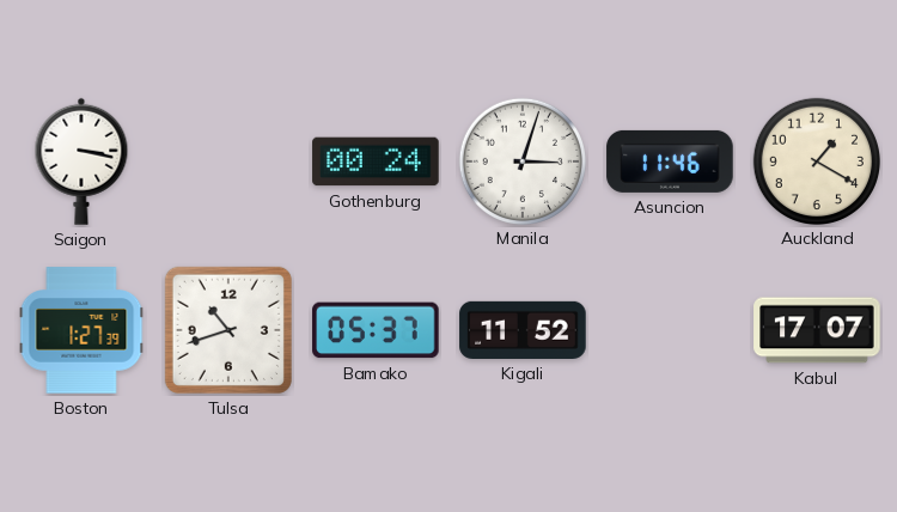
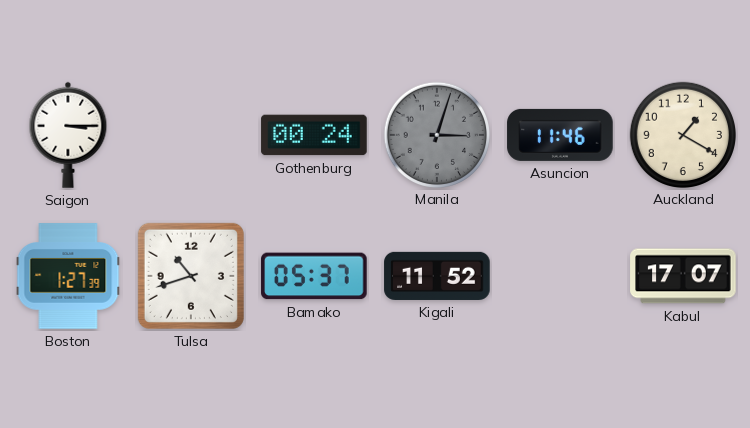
Saigon: 3:17 -> 3:15 (68, 135)
Manila dial: white -> grey (436, 134)
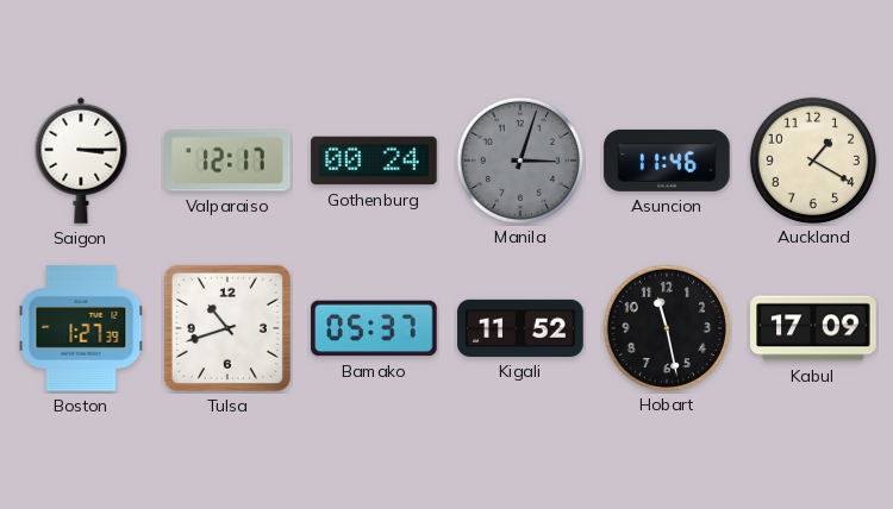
Valparaiso: none -> 12:17 (227, 161)
Hobart: none -> 11:28 (666, 327)
Kabul: 17:07 -> 17:09 (813, 328)
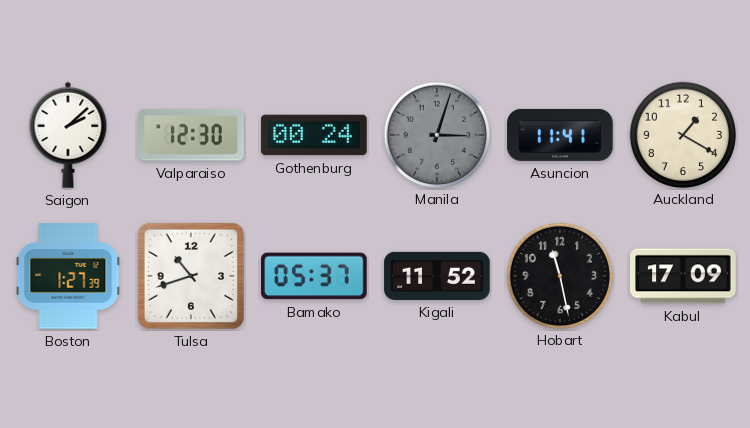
Saigon: 3:15 -> 2:08 (68, 135)
Valparaiso: 12:17 -> 12:30 (191, 135)
Asuncion: 11:46 -> 11:41 (560, 135)
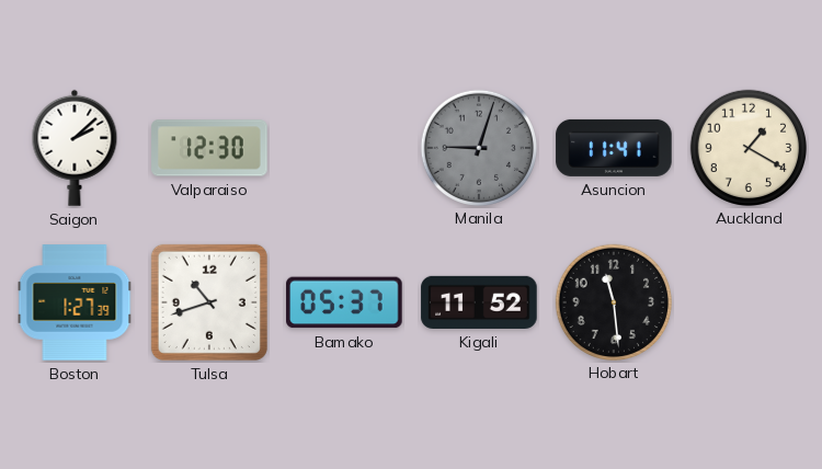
Gothenburg: 00:24 -> none (314, 135)
Manila: 3:03 -> 9:03 (478, 147)
Hobart: 11:28 -> 11:29 (613, 301)
Kabul: 17:09 -> none (683, 276)
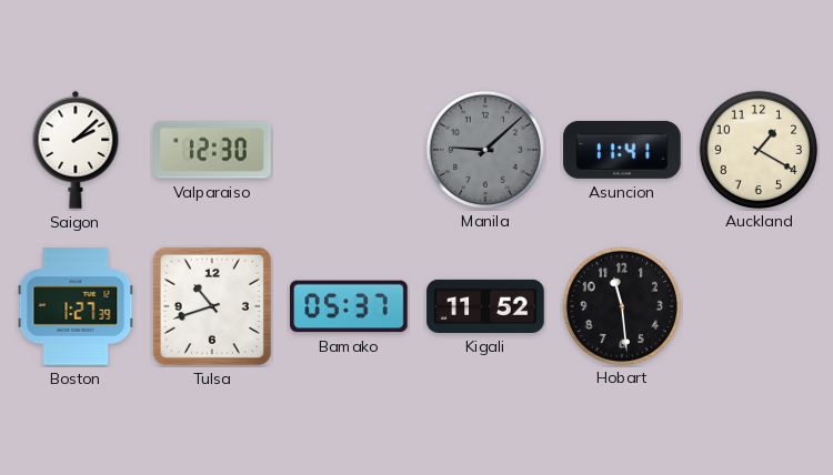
Manila: 9:03 -> 9:08 (484, 149)
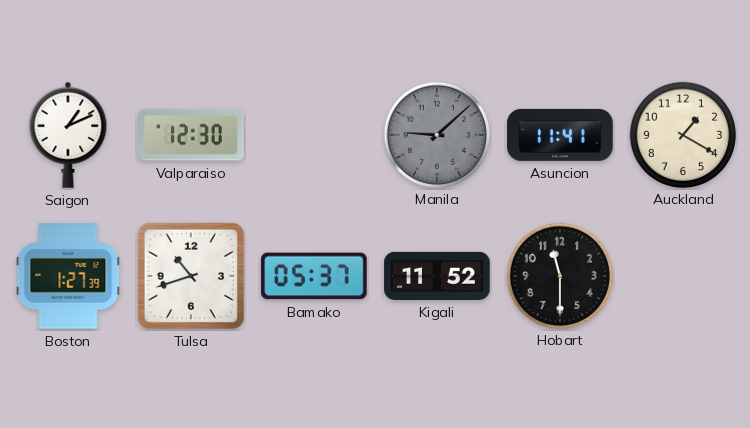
Saigon: 2:08 -> 1:11 (68, 135)
Hobart: 11:29 -> 11:30 (559, 275)
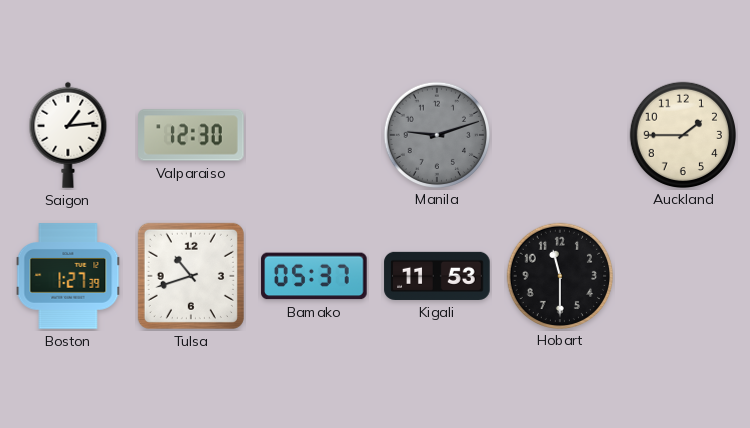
Saigon: 1:11 -> 1:14 (68, 135)
Manila: 9:08 -> 9:12 (436, 134)
Asuncion: 11:41 -> none (560, 135)
Auckland: 1:20 -> 1:45 (682, 134)
Kigali: 11:52 -> 11:53 (437, 276)
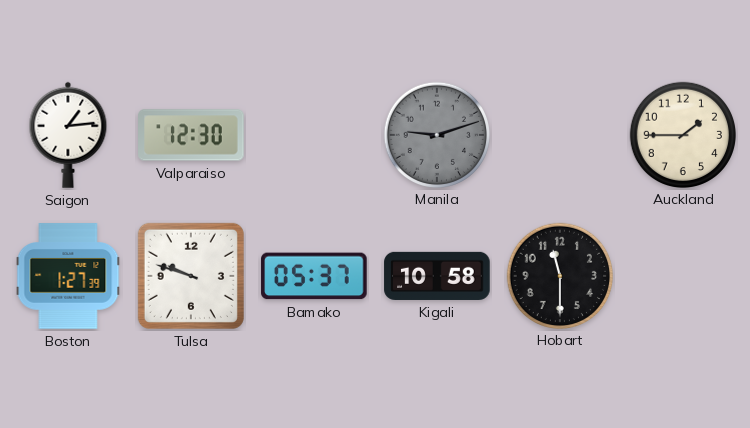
Tulsa: 10:42 -> 9:48 (191, 276)
Kigali: 11:53 -> 10:58 (437, 276)
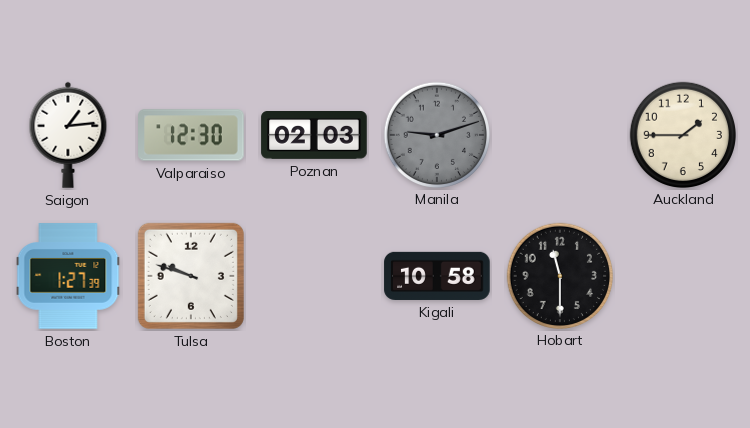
Poznan: none -> 02:03 (314, 136)
Bamako: 05:37 -> none (314, 276)
